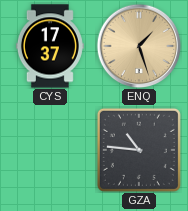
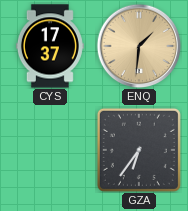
ENQ: 1:27 -> 1:31 (139, 46)
GZA: 10:46 -> 6:36 (139, 150)
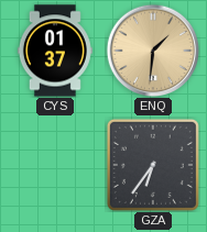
CYS: 17:37 -> 01:37 (55, 51)
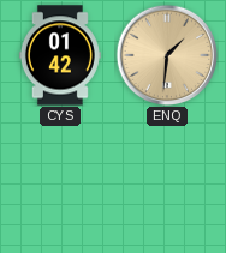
CYS: 01:37 -> 01:42 (60, 55)
GZA: 6:36 -> none (153, 165)
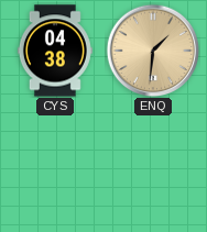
CYS: 01:42 -> 04:38 (55, 51)
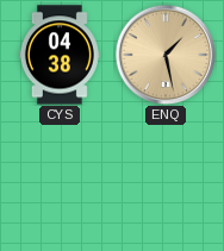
ENQ: 1:31 -> 1:28 (166, 55)
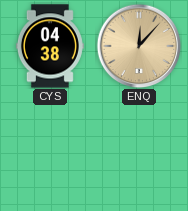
ENQ: 1:28 -> 12:07 (139, 46)
